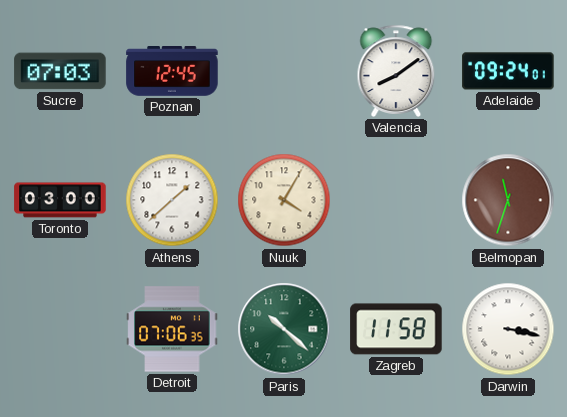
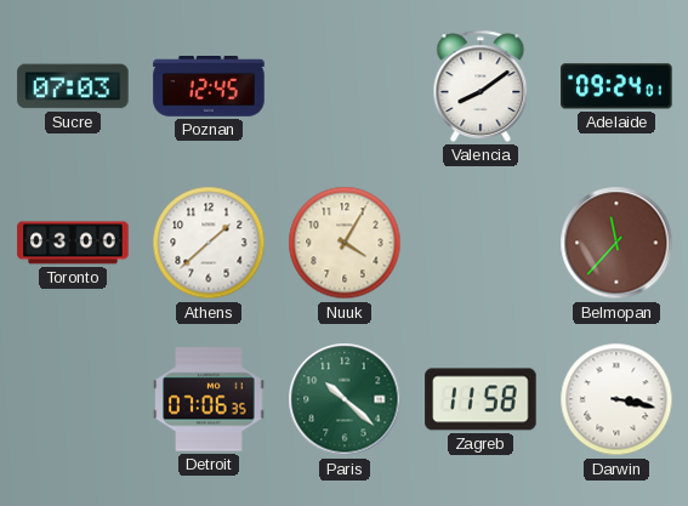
Belmopan: 11:33 -> 11:37 (616, 243)
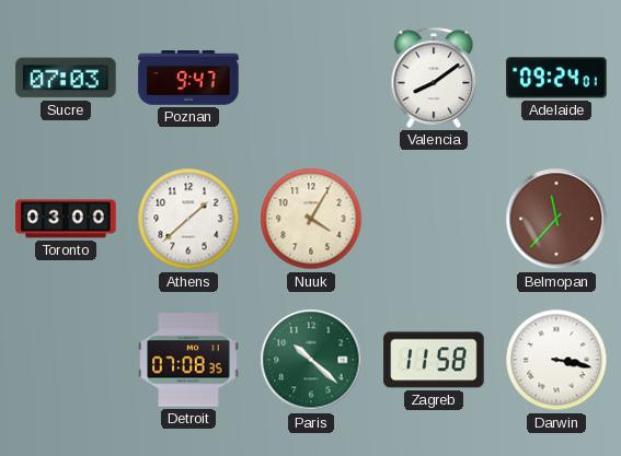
Poznan: 12:45 -> 9:47 (188, 78)
Detroit: 07:06 -> 07:08 (188, 360)
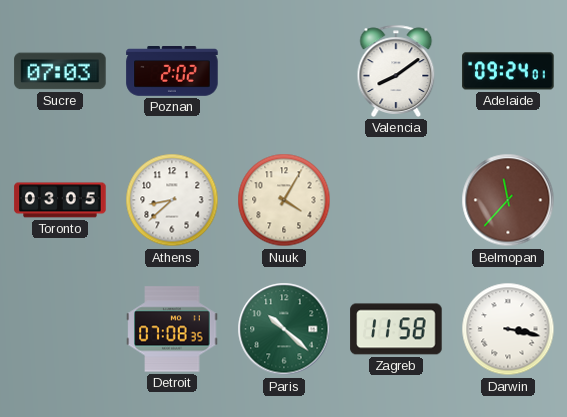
Poznan: 9:47 -> 2:02 (172, 71)
Toronto: 03:00 -> 03:05 (60, 200)
Athens: 1:38 -> 8:38 (172, 200)
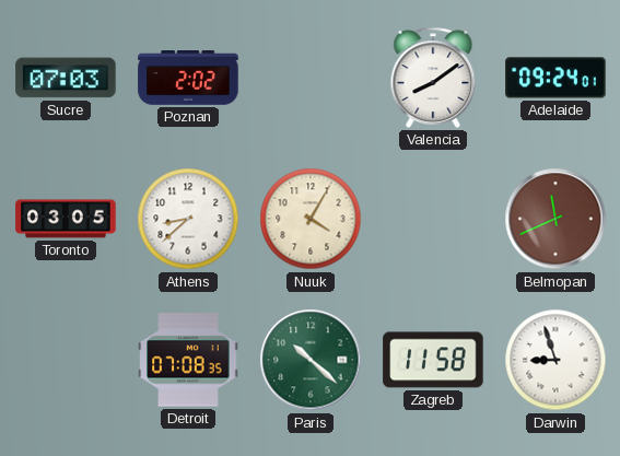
Belmopan: 11:37 -> 11:41 (555, 219)
Darwin: 3:17 -> 8:57 (555, 360)
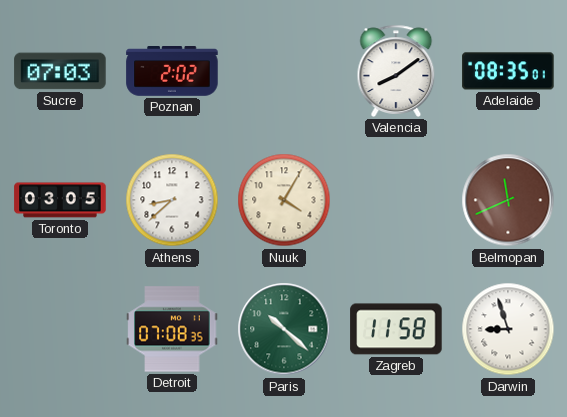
Adelaide: 09:24 -> 08:35 (508, 71)
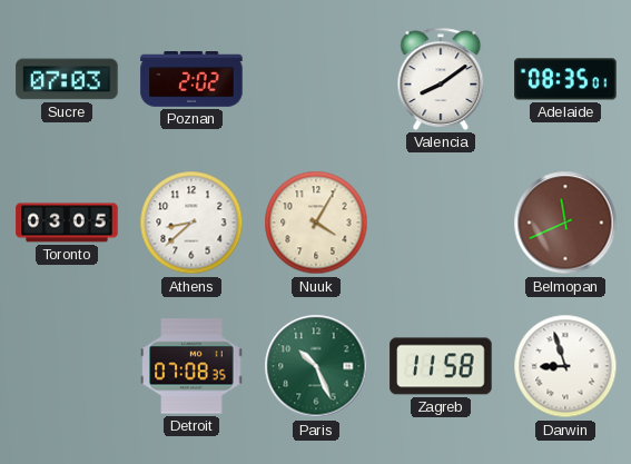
Paris: 10:22 -> 10:26 (316, 366)
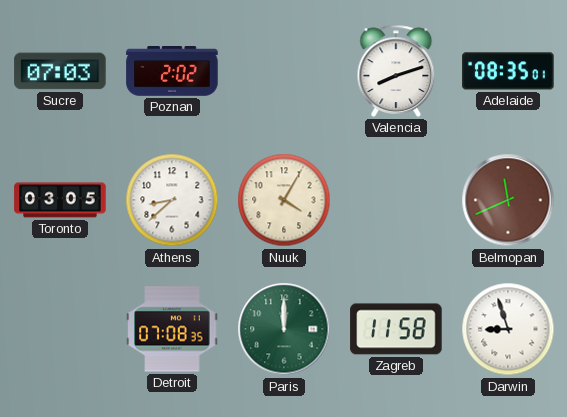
Valencia: 8:09 -> 8:12 (396, 71)
Paris: 10:26 -> 12:00 (284, 329)
